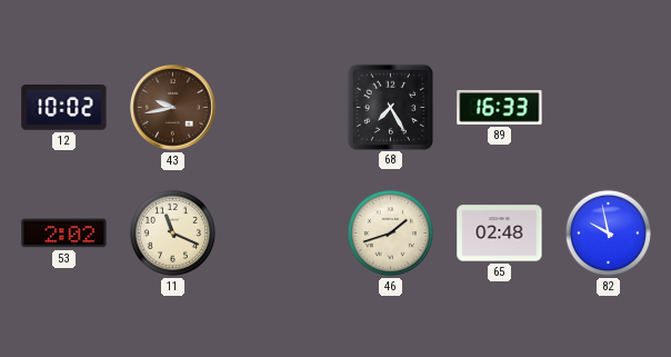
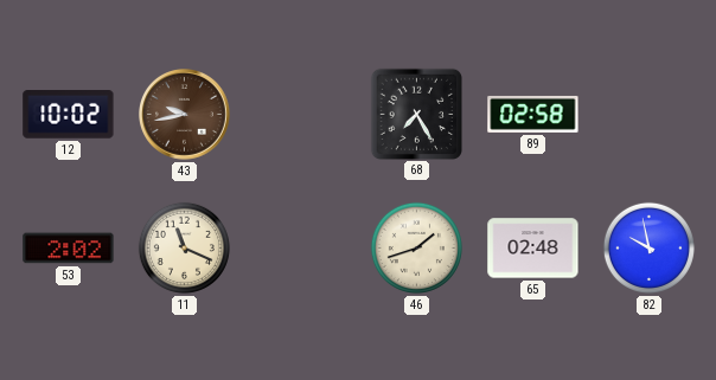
89: 16:33 -> 02:58 (533, 114)
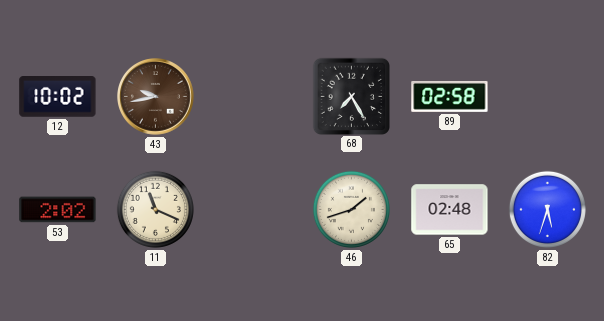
82: 9:58 -> 5:33 (547, 209)
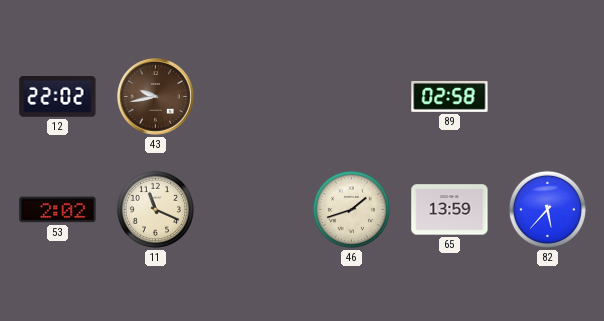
12: 10:02 -> 22:02 (58, 97)
68: 7:25 -> none (351, 96)
65: 02:48 -> 13:59 (450, 210)
82: 5:33 -> 5:37 (547, 209)
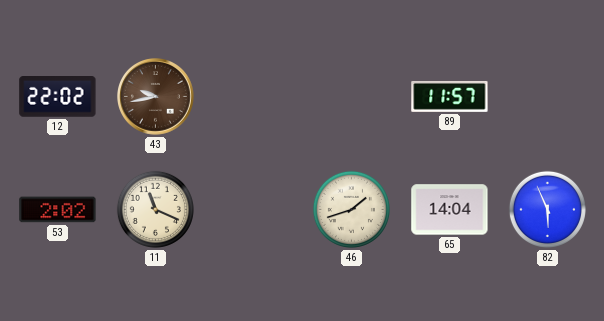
89: 02:58 -> 11:57 (450, 96)
65: 13:59 -> 14:04 (450, 210)
82: 5:37 -> 5:56 (547, 209)
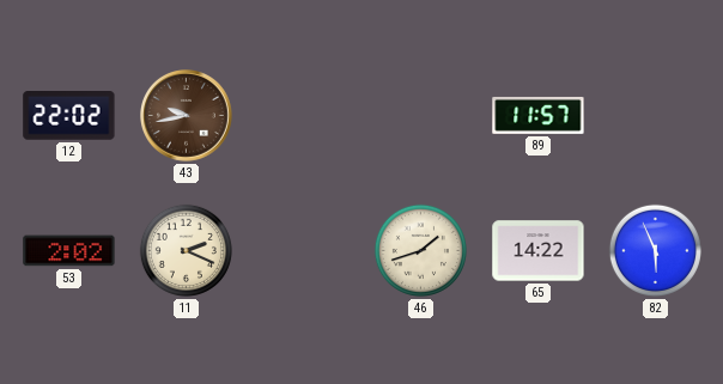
11: 11:19 -> 2:19 (186, 250)
65: 14:04 -> 14:22 (539, 251)
